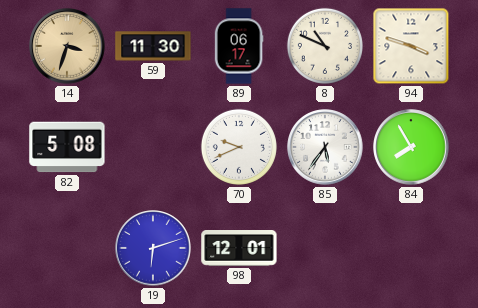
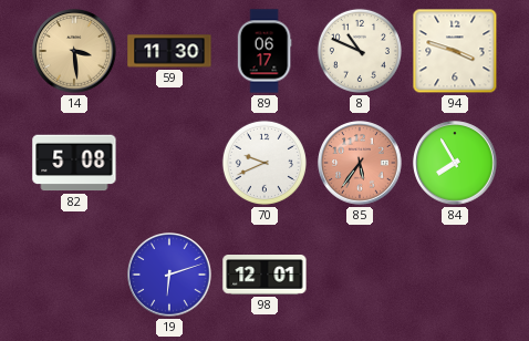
14: 3:33 -> 3:29 (74, 51)
85 dial: white -> salmon (360, 163)
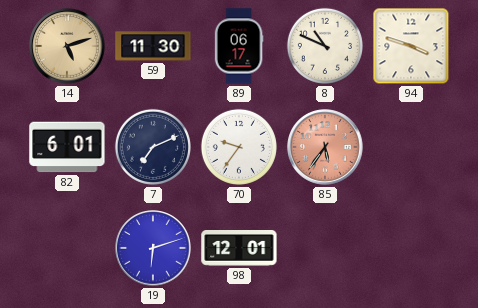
14: 3:29 -> 5:12 (67, 46)
82: 5:08 -> 6:01 (67, 147)
7: none -> 7:11 (153, 147)
70: 9:41 -> 9:36 (239, 147)
84: 7:55 -> none (455, 163)
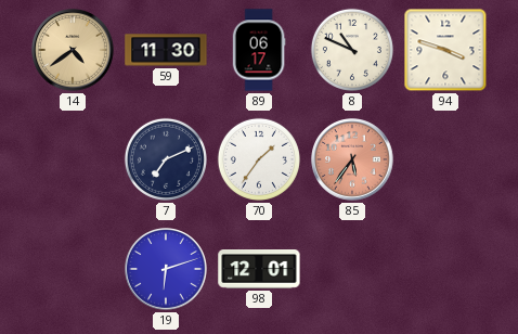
14: 5:12 -> 4:39 (73, 50)
82: 6:01 -> none (67, 147)
70: 9:36 -> 1:36 (259, 159)
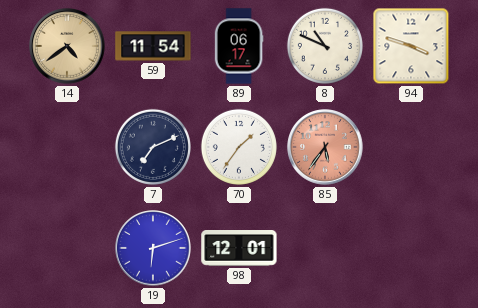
59: 11:30 -> 11:54 (153, 46)
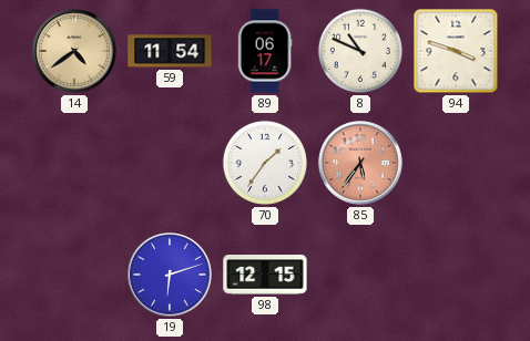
7: 7:11 -> none (153, 147)
98: 12:01 -> 12:15 (265, 276)
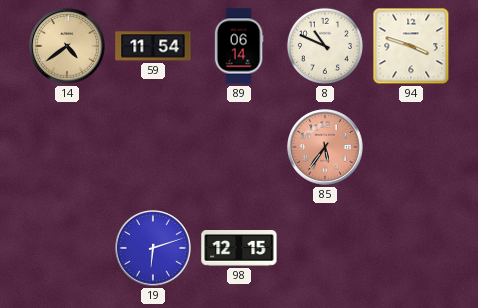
89: 06:17 -> 06:14 (239, 46)
70: 1:36 -> none (265, 163)
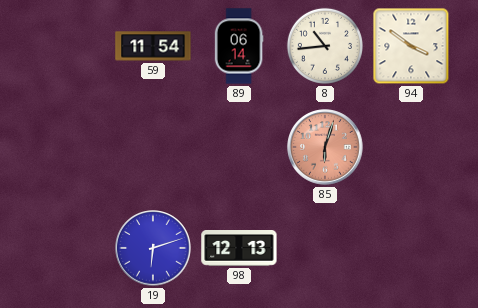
14: 4:39 -> none (67, 46)
8: 10:49 -> 10:44 (325, 46)
94: 3:48 -> 3:51 (411, 46)
85: 5:36 -> 6:03 (325, 147)
98: 12:15 -> 12:13 (239, 249)
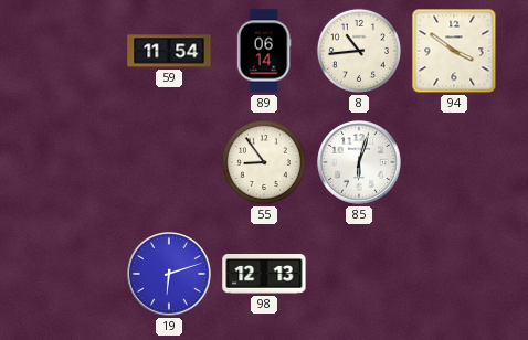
55: none -> 8:54 (264, 162)
85 dial: salmon -> white (359, 162)
